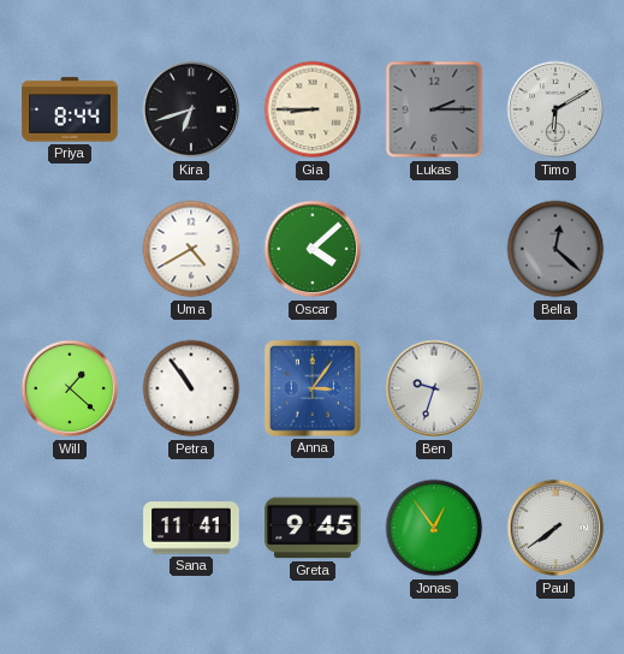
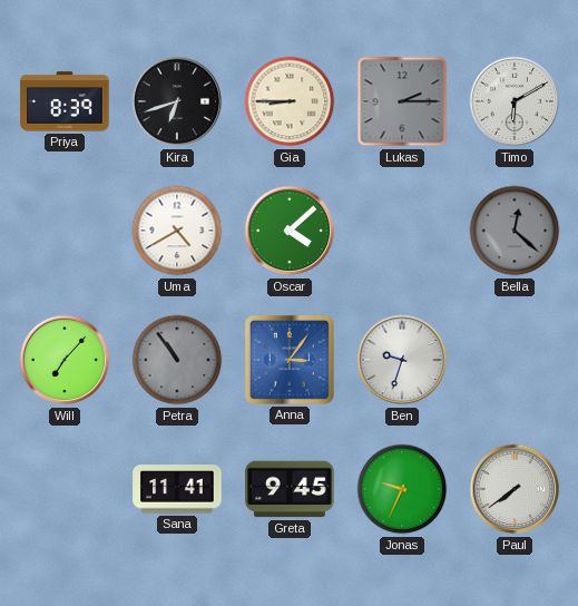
Priya: 8:44 -> 8:39 (65, 101)
Will: 1:22 -> 7:07 (65, 360)
Petra dial: white -> grey (177, 360)
Jonas: 12:54 -> 9:34 (402, 489)
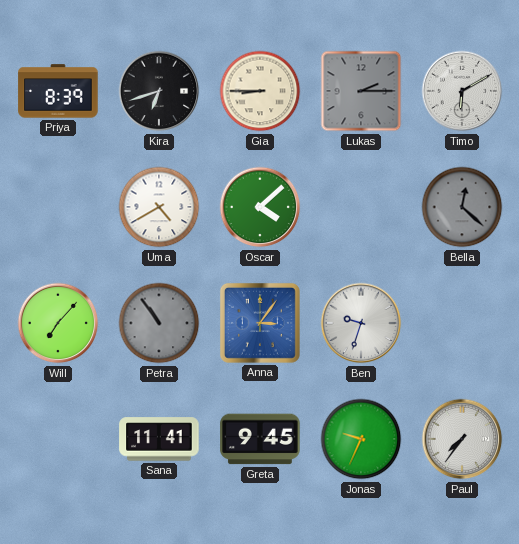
Paul: 7:39 -> 7:36 (462, 439)
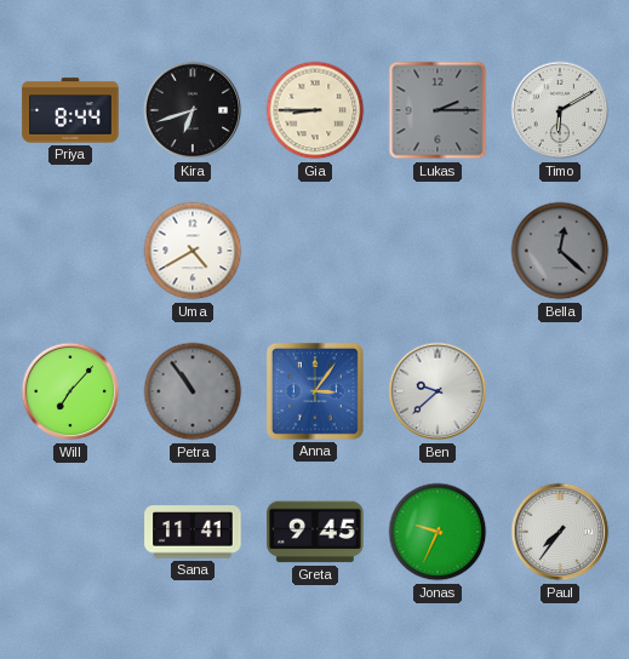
Priya: 8:39 -> 8:44 (70, 110)
Oscar: 4:08 -> none (260, 207)
Ben: 9:33 -> 9:38 (438, 391)
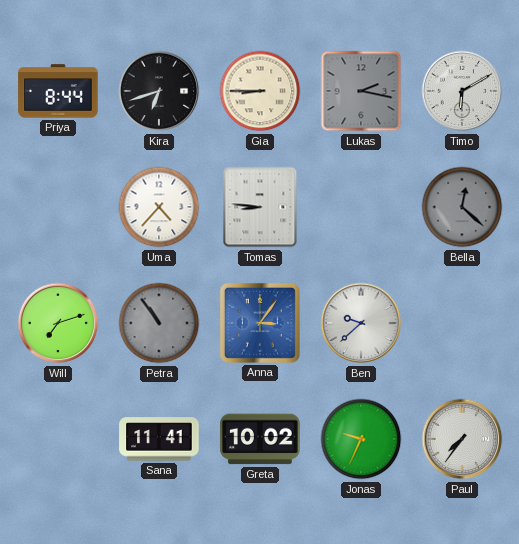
Lukas: 2:15 -> 2:17 (361, 91)
Uma: 4:40 -> 4:37 (159, 207)
Tomas: none -> 8:46 (260, 207)
Will: 7:07 -> 7:12 (58, 323)
Greta: 9:45 -> 10:02 (260, 439)
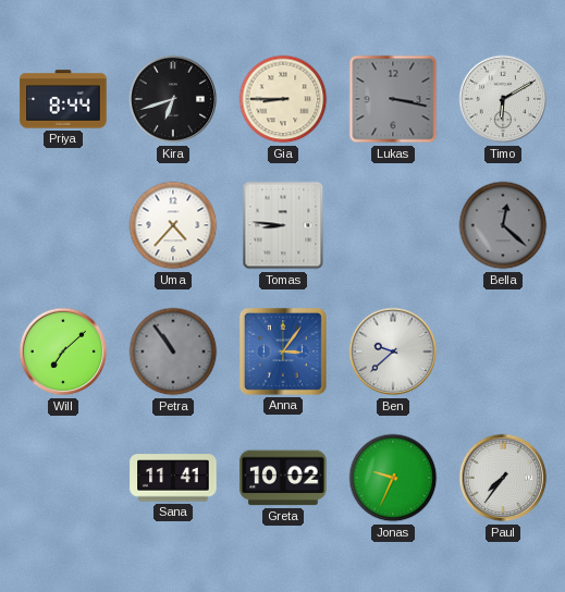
Lukas: 2:17 -> 3:17 (393, 99)
Will: 7:12 -> 7:08 (63, 351)
